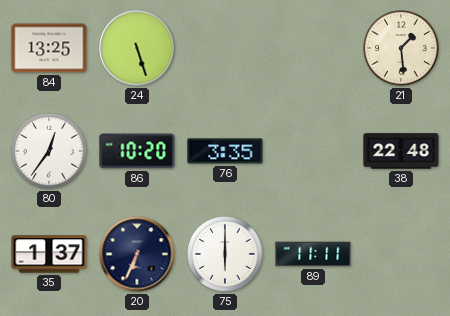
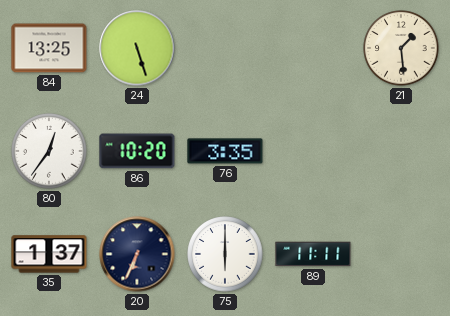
38: 22:48 -> none (401, 151)
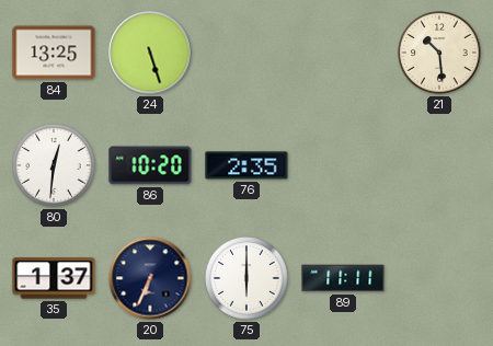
21: 1:29 -> 10:29 (439, 53)
80: 12:36 -> 12:31 (54, 165)
76: 3:35 -> 2:35 (246, 165)
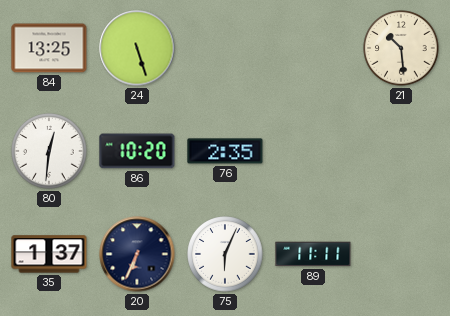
75: 6:00 -> 6:04 (225, 254)
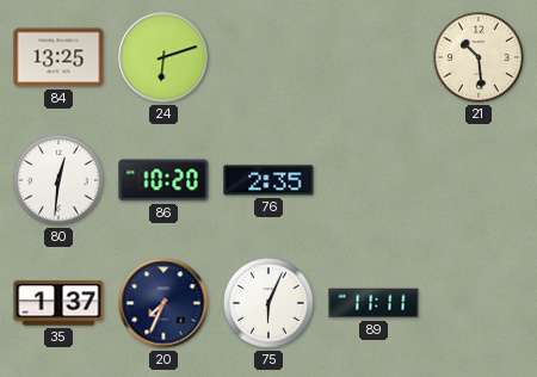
24: 5:27 -> 6:12 (163, 57)
20: 6:34 -> 7:34 (163, 303)
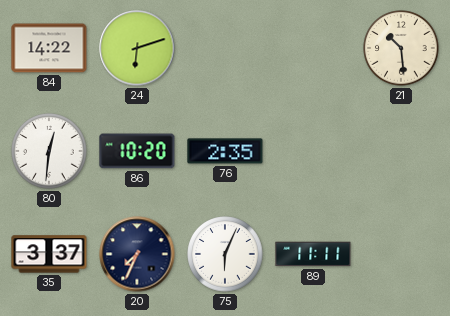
84: 13:25 -> 14:22 (49, 48)
35: 1:37 -> 3:37 (49, 254)
